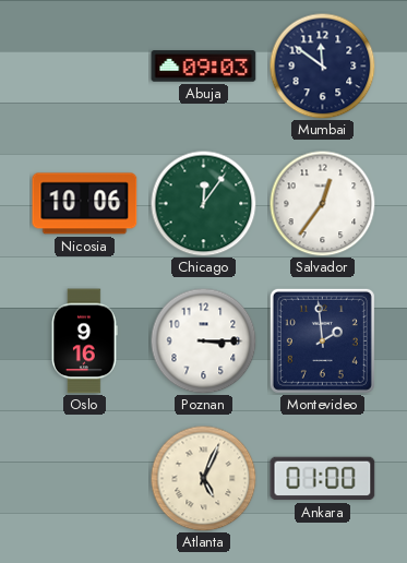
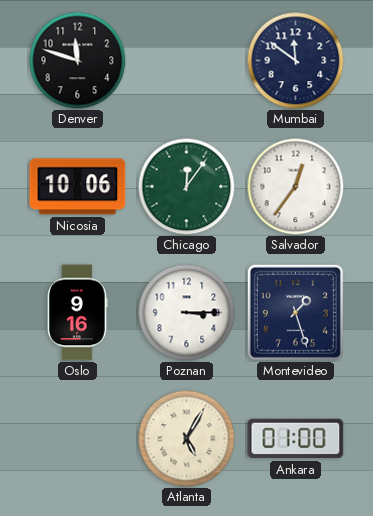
Denver: none -> 11:48 (77, 60)
Abuja: 09:03 -> none (204, 67)
Montevideo: 1:59 -> 1:27 (295, 312)
Atlanta: 5:04 -> 5:05 (186, 438)
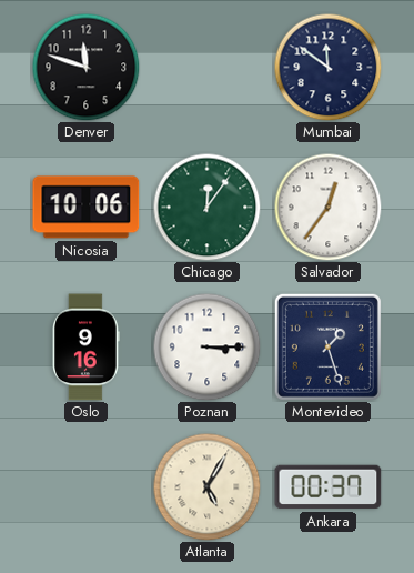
Ankara: 01:00 -> 00:37 (329, 487)
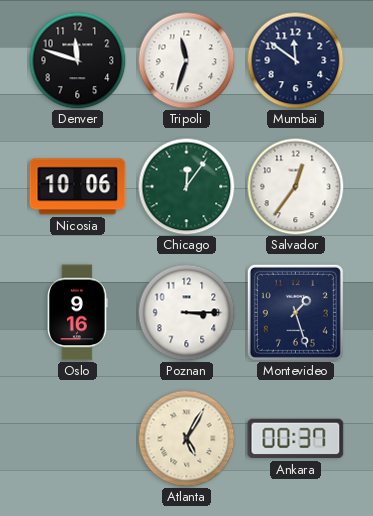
Tripoli: none -> 11:33 (186, 60)
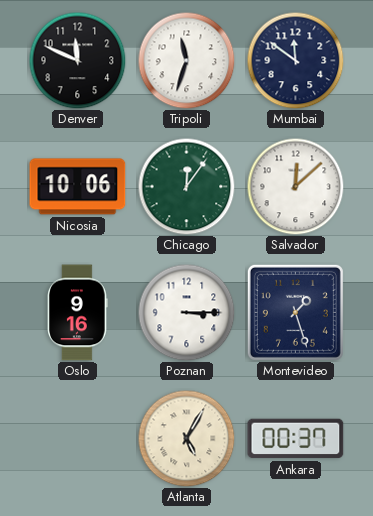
Denver: 11:48 -> 11:49 (77, 60)
Salvador: 12:36 -> 12:08 (295, 186)
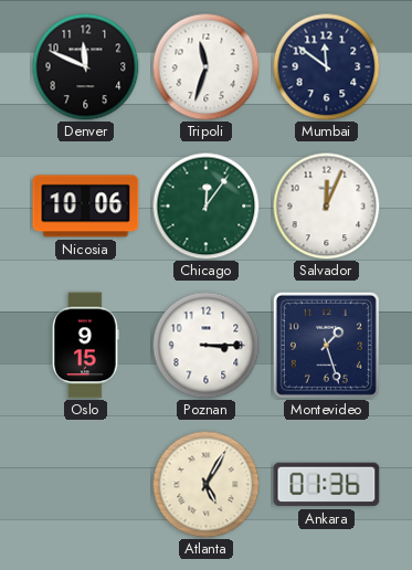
Salvador: 12:08 -> 12:04 (326, 205)
Oslo: 9:16 -> 9:15 (86, 346)
Ankara: 00:37 -> 01:36 (327, 485)
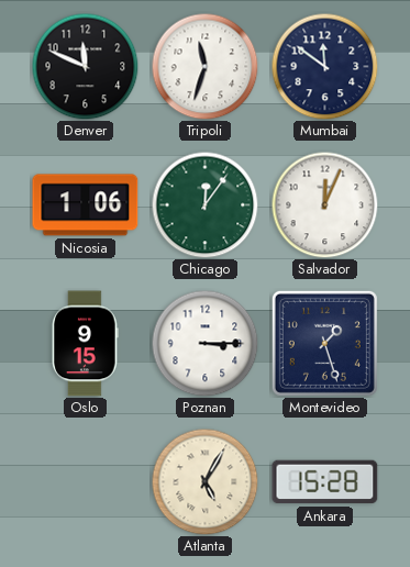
Nicosia: 10:06 -> 1:06 (86, 205)
Ankara: 01:36 -> 15:28 (325, 482)
